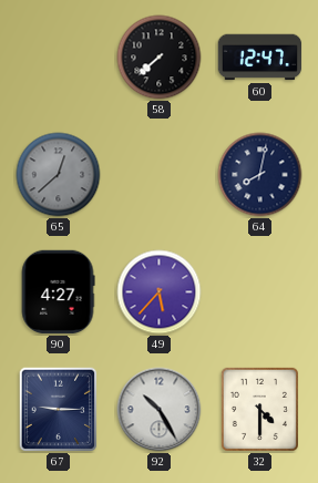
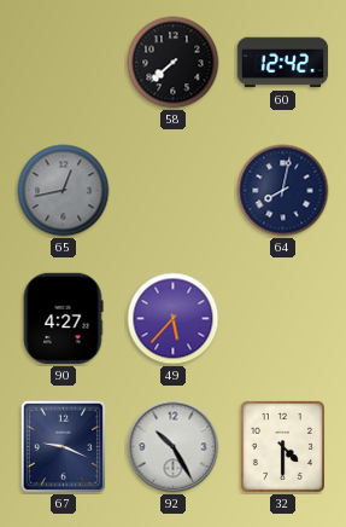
60: 12:47 -> 12:42 (283, 63)
65: 12:38 -> 12:43 (64, 191)
67: 9:15 -> 9:19 (64, 447)
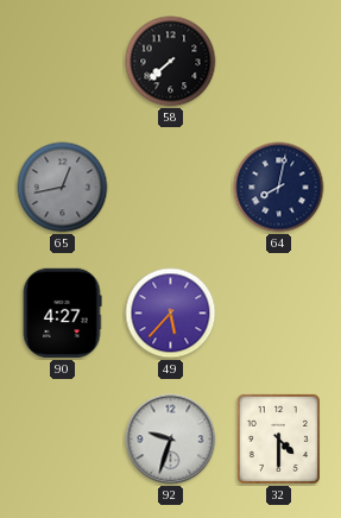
60: 12:42 -> none (283, 63)
67: 9:19 -> none (64, 447)
92: 10:25 -> 9:33 (171, 440)
